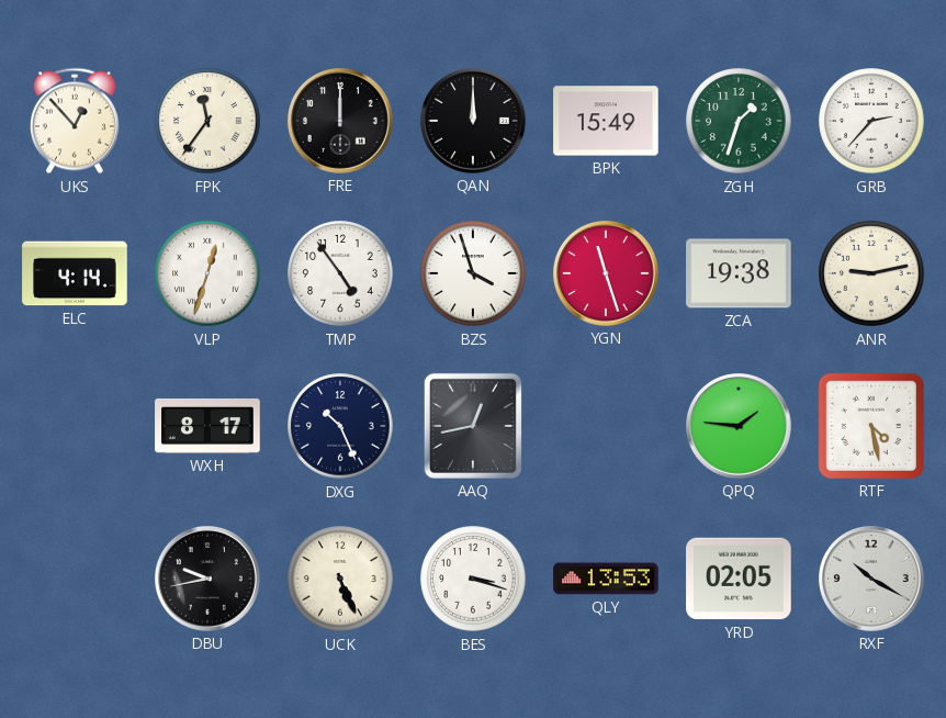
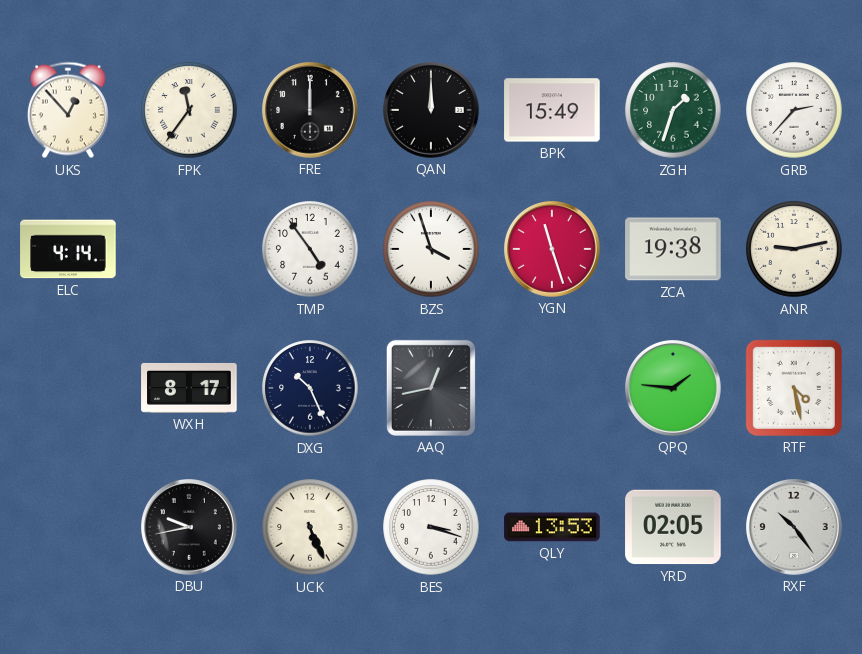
VLP: 12:33 -> none (207, 273)
RXF: 10:20 -> 10:24 (795, 528)
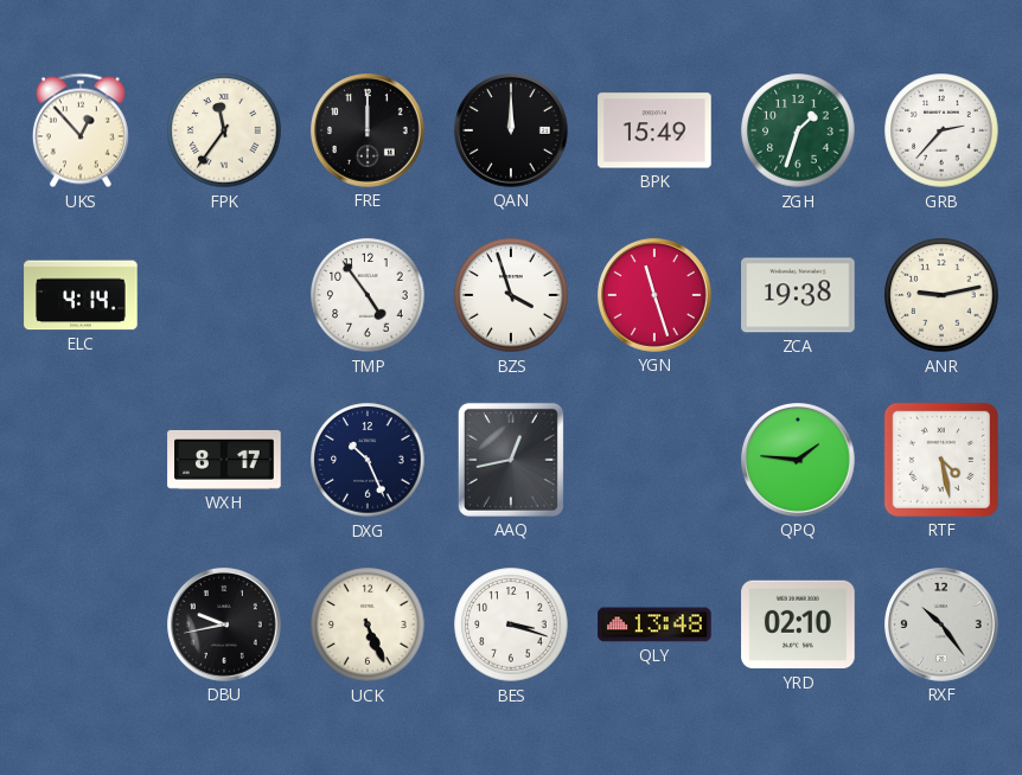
QLY: 13:53 -> 13:48 (654, 625)
YRD: 02:05 -> 02:10 (798, 625)
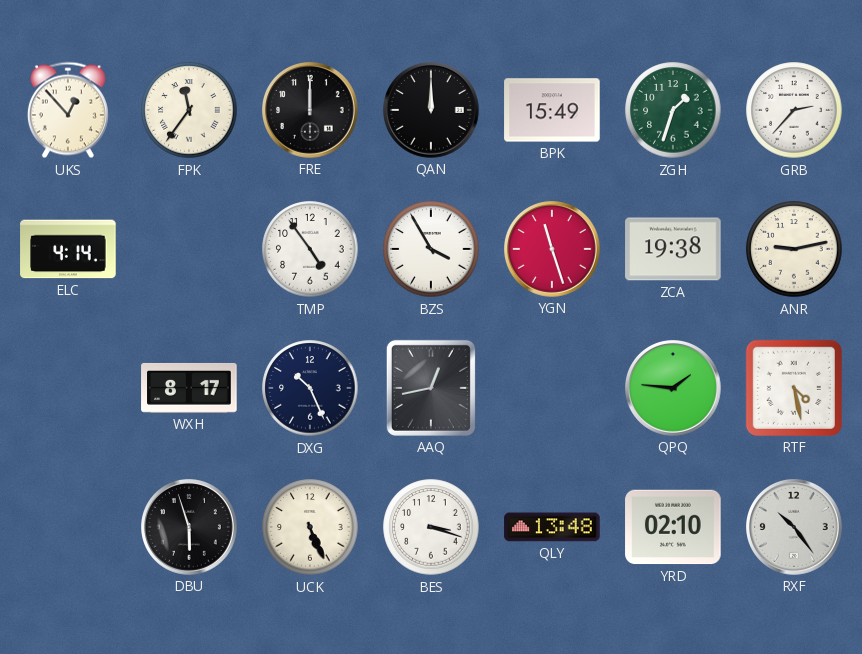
BZS: 3:57 -> 3:55 (431, 249)
DBU: 9:43 -> 5:57 (190, 528)
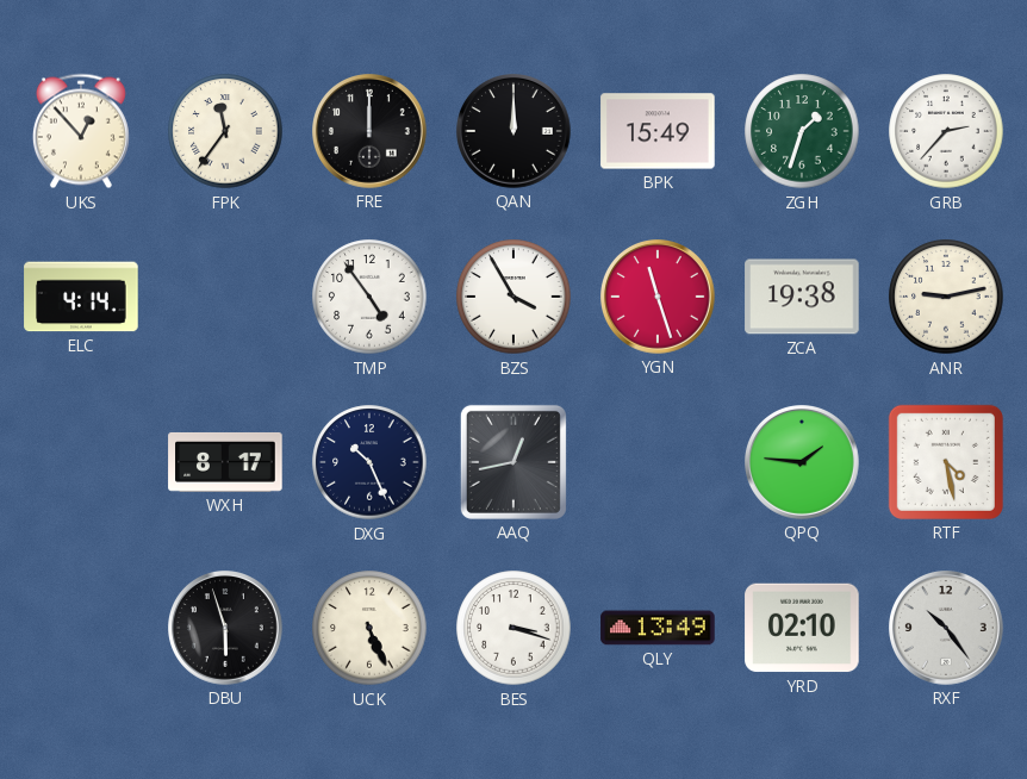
QLY: 13:48 -> 13:49 (658, 628)
